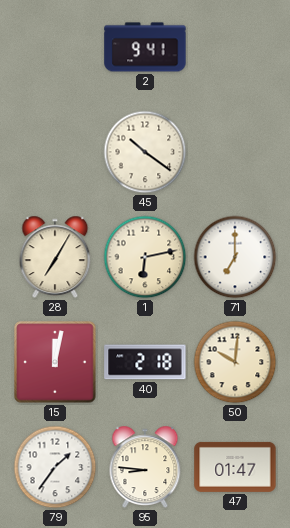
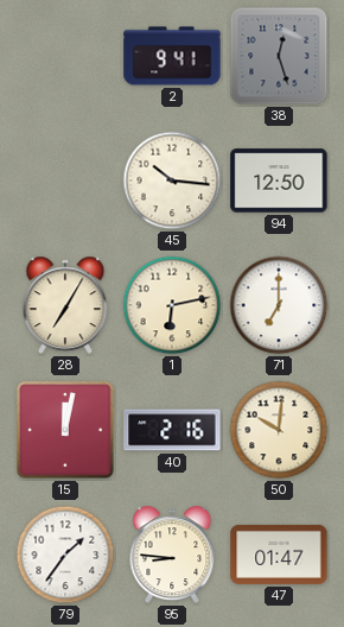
38: none -> 12:27 (279, 56)
45: 10:21 -> 10:16 (172, 180)
94: none -> 12:50 (279, 180)
40: 2:18 -> 2:16 (172, 430)
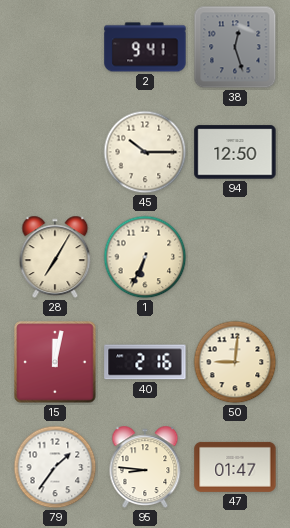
45: 10:16 -> 10:15 (145, 152)
1: 6:13 -> 6:34 (145, 257)
71: 7:00 -> none (279, 305)
50: 10:01 -> 9:01 (235, 362)
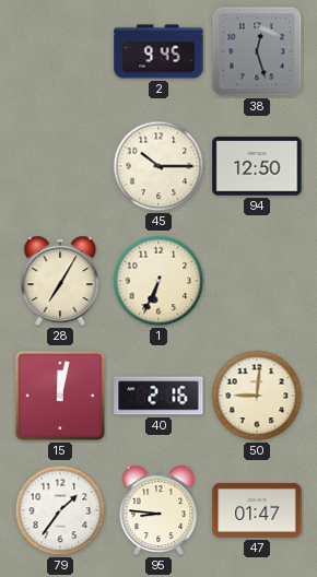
2: 9:41 -> 9:45 (158, 51)
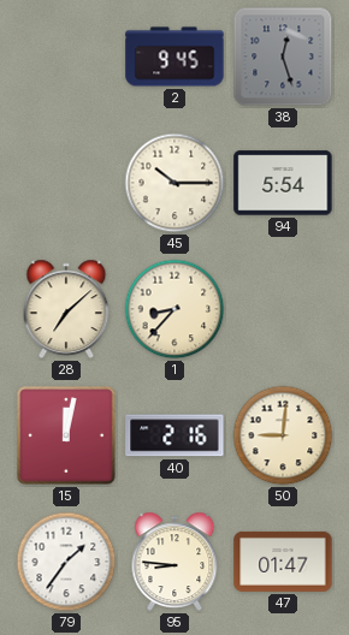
94: 12:50 -> 5:54 (283, 183)
28: 7:05 -> 7:08 (66, 309)
1: 6:34 -> 8:37 (174, 309)
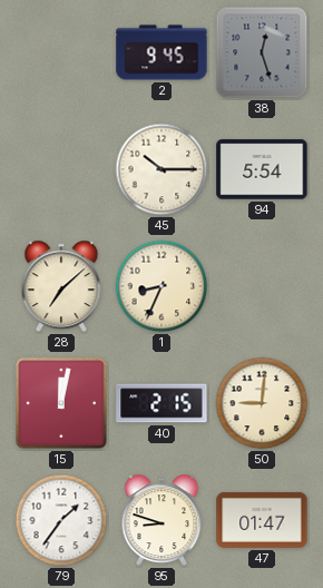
1: 8:37 -> 8:34 (161, 286)
40: 2:16 -> 2:15 (161, 403)
95: 8:46 -> 8:48 (161, 520)
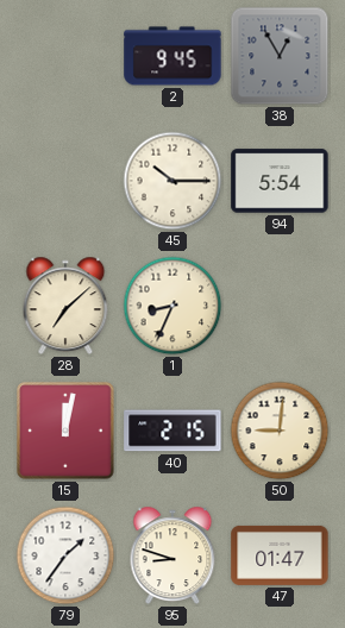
38: 12:27 -> 12:55 (280, 56)
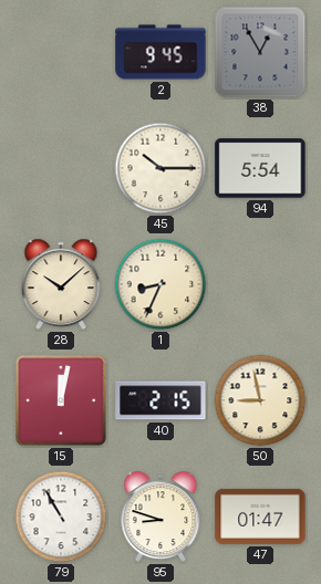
28: 7:08 -> 10:08 (61, 284)
50: 9:01 -> 8:58 (260, 400)
79: 1:36 -> 10:55 (61, 517)
